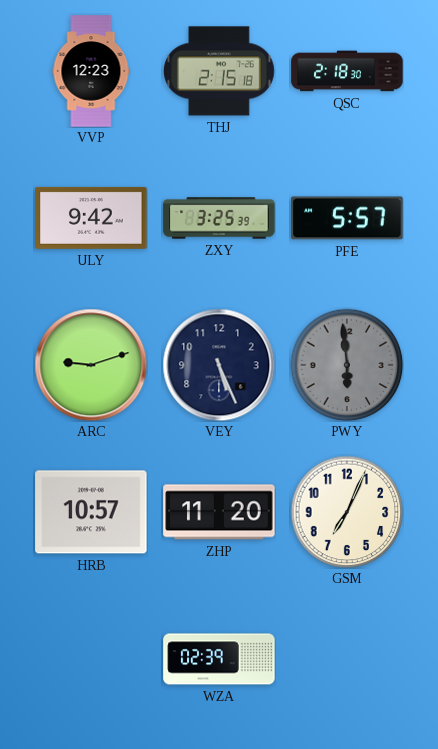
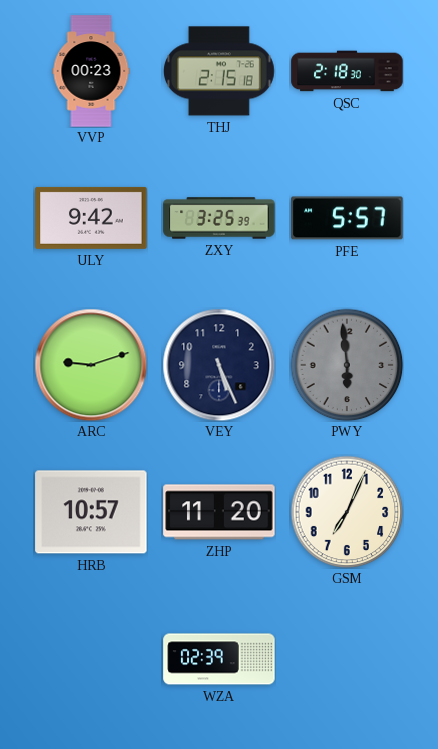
VVP: 12:23 -> 00:23 (91, 71)
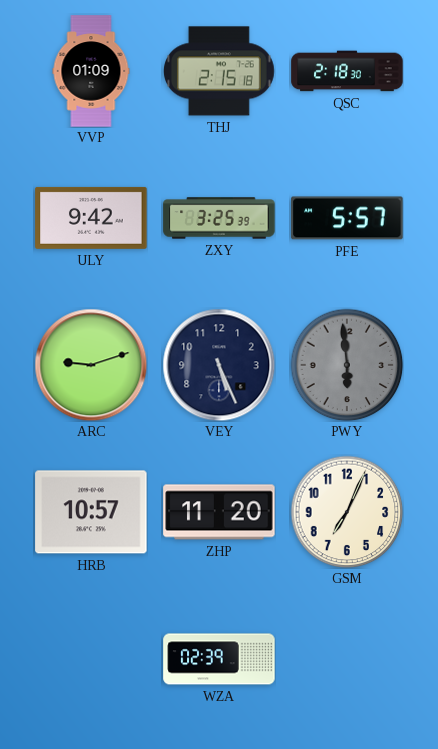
VVP: 00:23 -> 01:09 (91, 71)
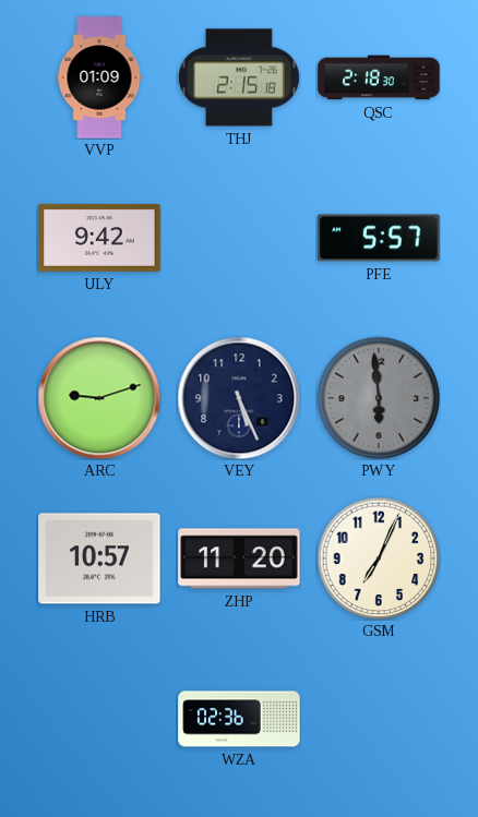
ZXY: 3:25 -> none (219, 218)
WZA: 02:39 -> 02:36 (239, 719)
